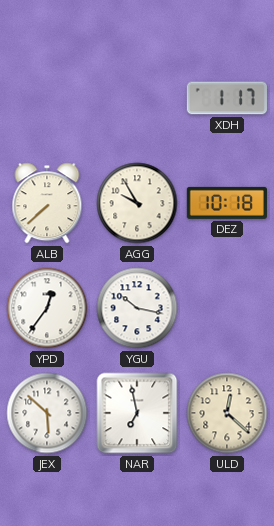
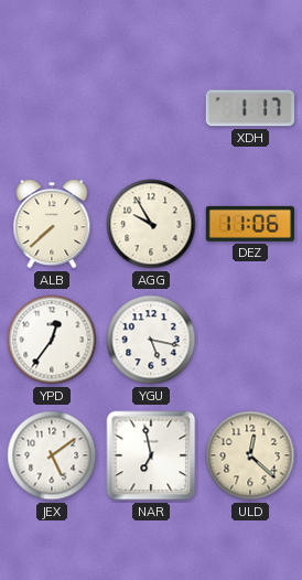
DEZ: 10:18 -> 11:06 (250, 224)
YGU: 10:17 -> 5:17 (151, 340)
JEX: 5:52 -> 5:09 (52, 455)
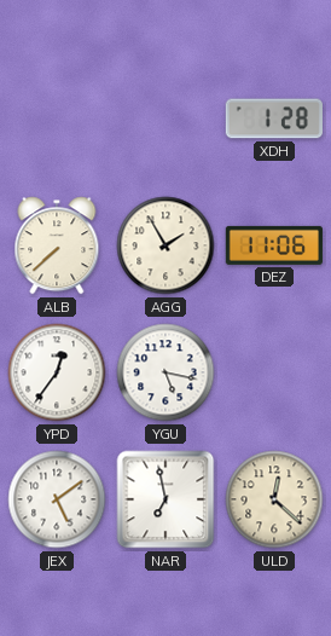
XDH: 1:17 -> 1:28 (274, 118)
AGG: 9:55 -> 1:55 (165, 245)
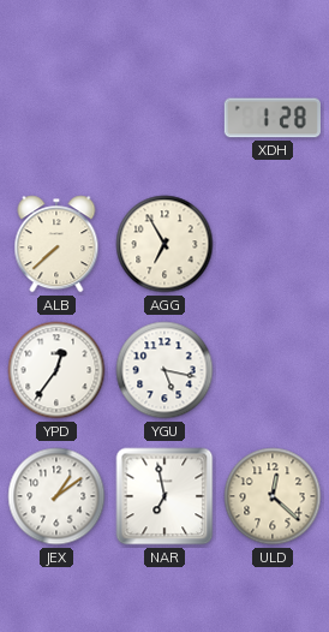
AGG: 1:55 -> 6:55 (164, 244)
DEZ: 11:06 -> none (274, 245)
JEX: 5:09 -> 1:09 (56, 496)
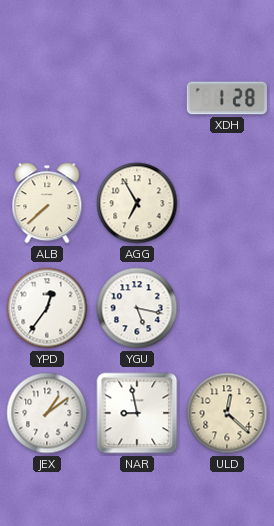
NAR: 6:58 -> 8:58 (137, 413)
